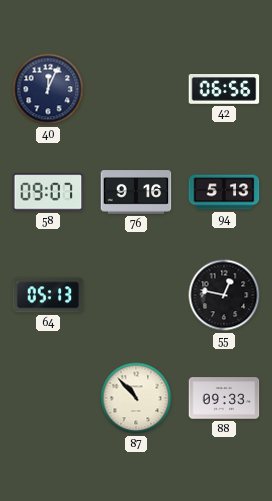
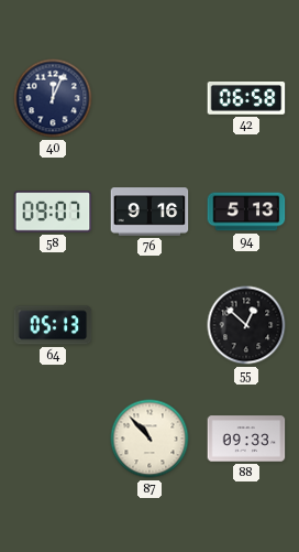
42: 06:56 -> 06:58 (246, 98)
55: 12:47 -> 12:52 (246, 325)
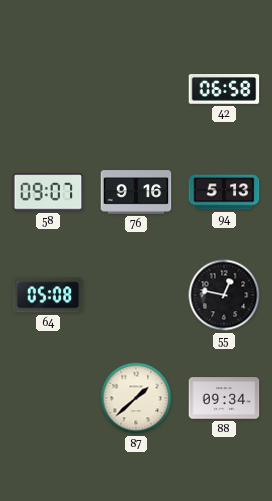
40: 12:04 -> none (53, 98)
64: 05:13 -> 05:08 (48, 295)
55: 12:52 -> 12:47 (224, 295)
87: 10:53 -> 1:38 (136, 398)
88: 09:33 -> 09:34 (224, 398)
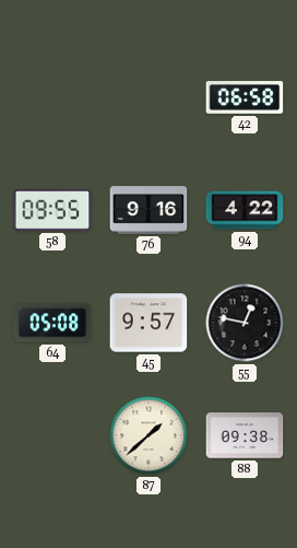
58: 09:07 -> 09:55 (52, 211)
94: 5:13 -> 4:22 (245, 210)
45: none -> 9:57 (148, 323)
88: 09:34 -> 09:38 (245, 435)
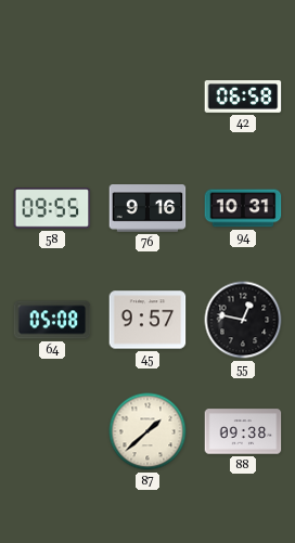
94: 4:22 -> 10:31 (243, 208)
